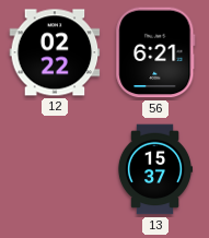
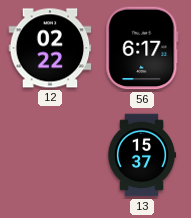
56: 6:21 -> 6:17 (142, 48)
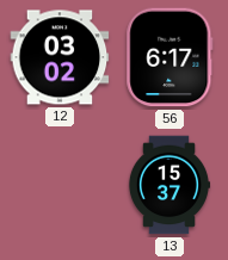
12: 02:22 -> 03:02 (60, 57)
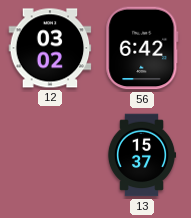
56: 6:17 -> 6:42 (142, 48)
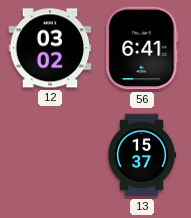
56: 6:42 -> 6:41 (142, 48)
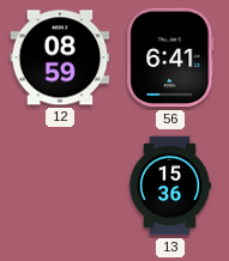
12: 03:02 -> 08:59 (60, 57)
13: 15:37 -> 15:36 (170, 186)
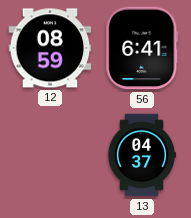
13: 15:36 -> 04:37 (142, 155)
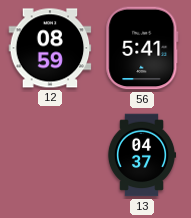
56: 6:41 -> 5:41 (142, 48)
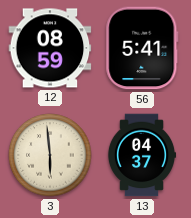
3: none -> 5:59 (50, 155)
